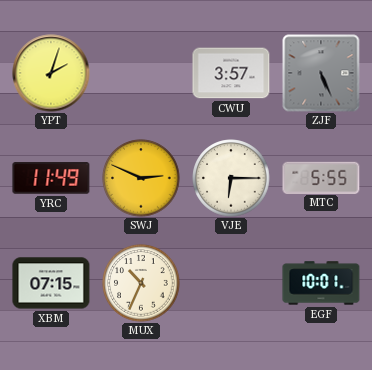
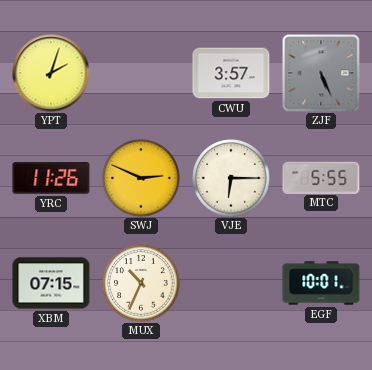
YRC: 11:49 -> 11:26 (51, 178)
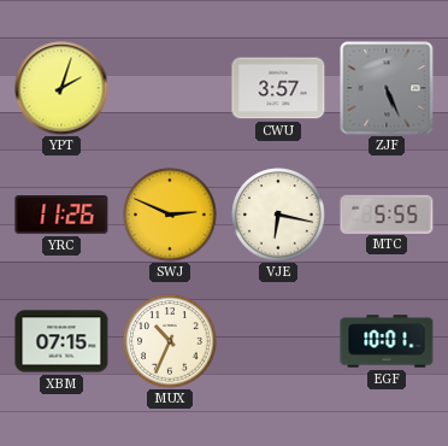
VJE: 6:15 -> 6:17 (278, 215)
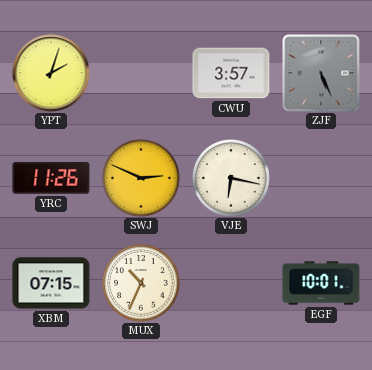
MTC: 5:55 -> none (387, 213)
